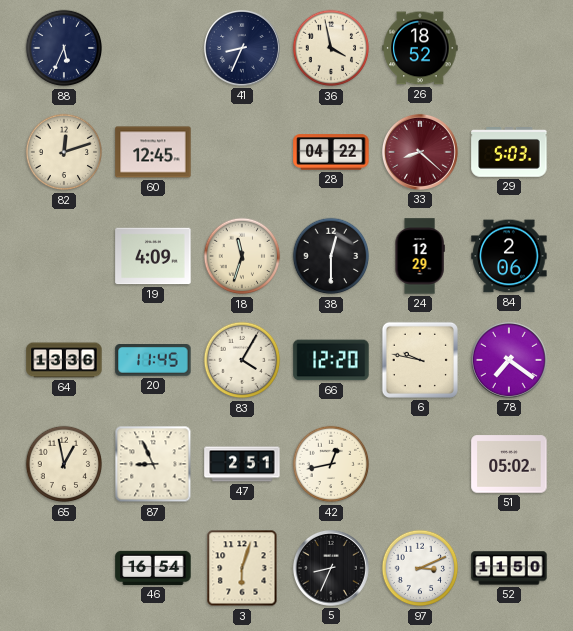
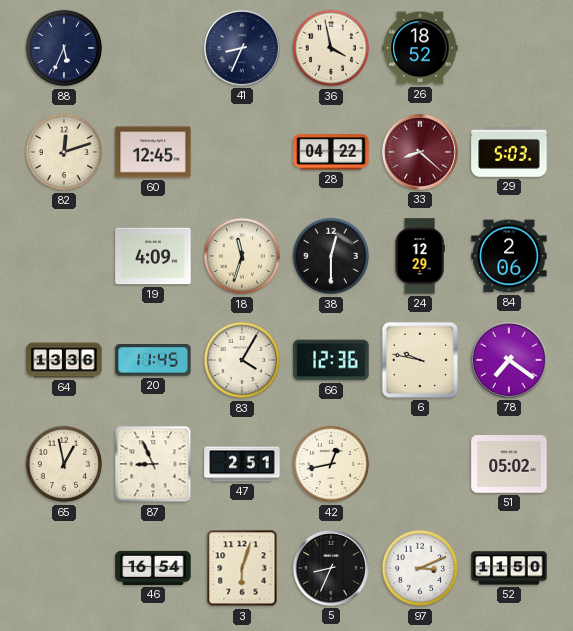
66: 12:20 -> 12:36 (331, 360)
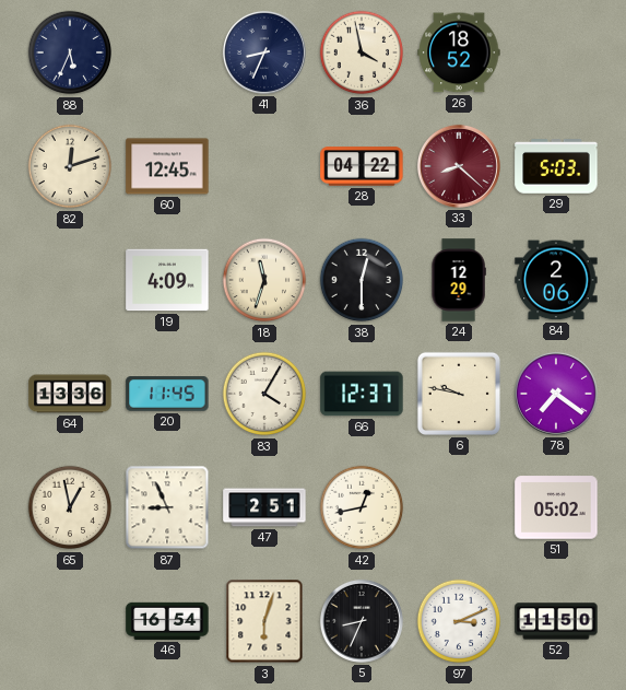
66: 12:36 -> 12:37 (362, 394)
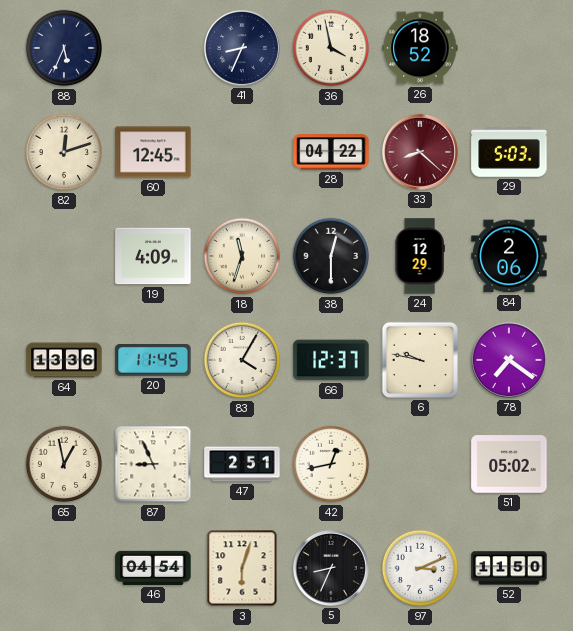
46: 16:54 -> 04:54 (153, 568)
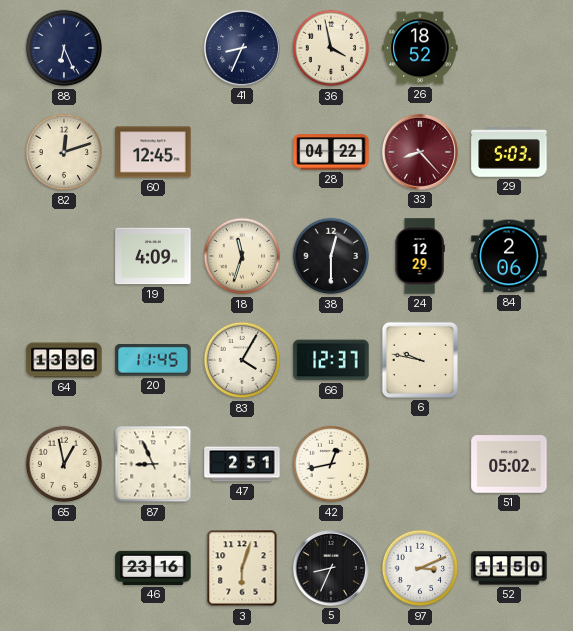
88: 5:34 -> 6:26 (64, 48)
33: 8:22 -> 8:23 (420, 152)
78: 7:21 -> none (509, 360)
46: 04:54 -> 23:16 (153, 568)
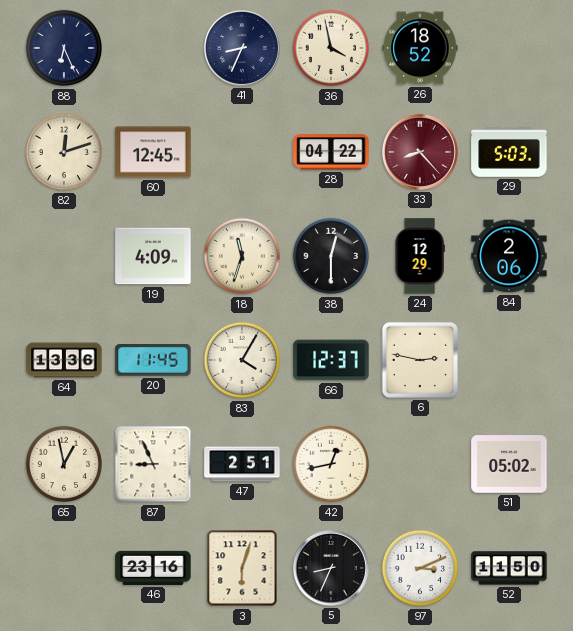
6: 9:47 -> 2:47 (420, 360)
